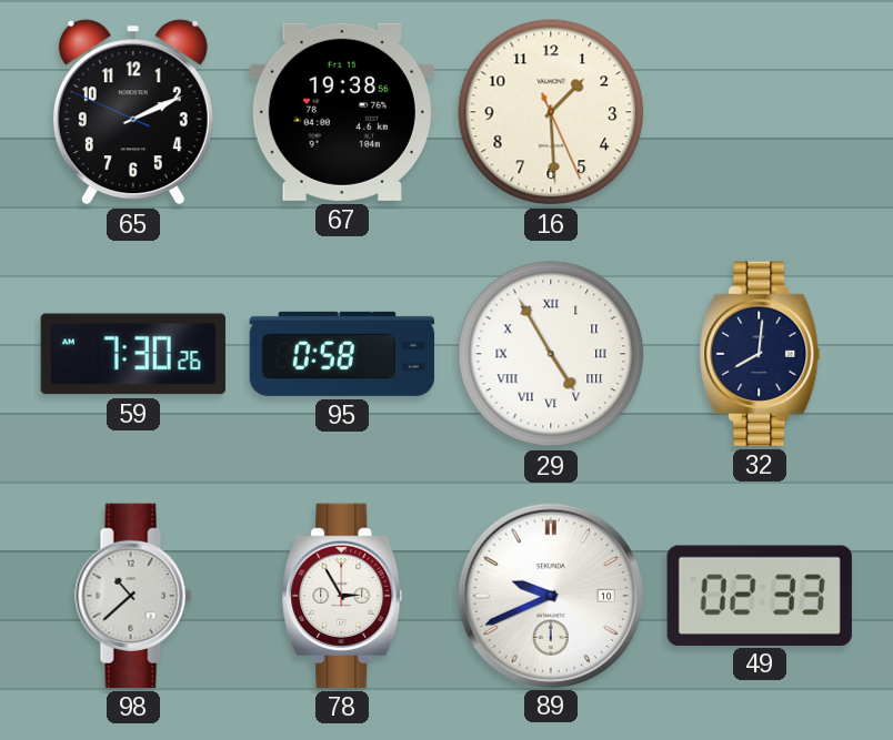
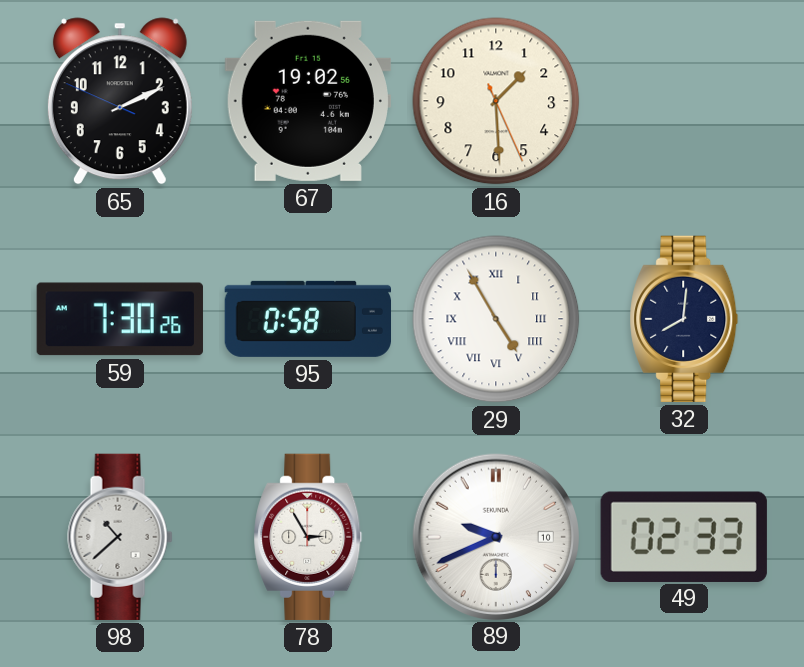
67: 19:38 -> 19:02 (308, 101)
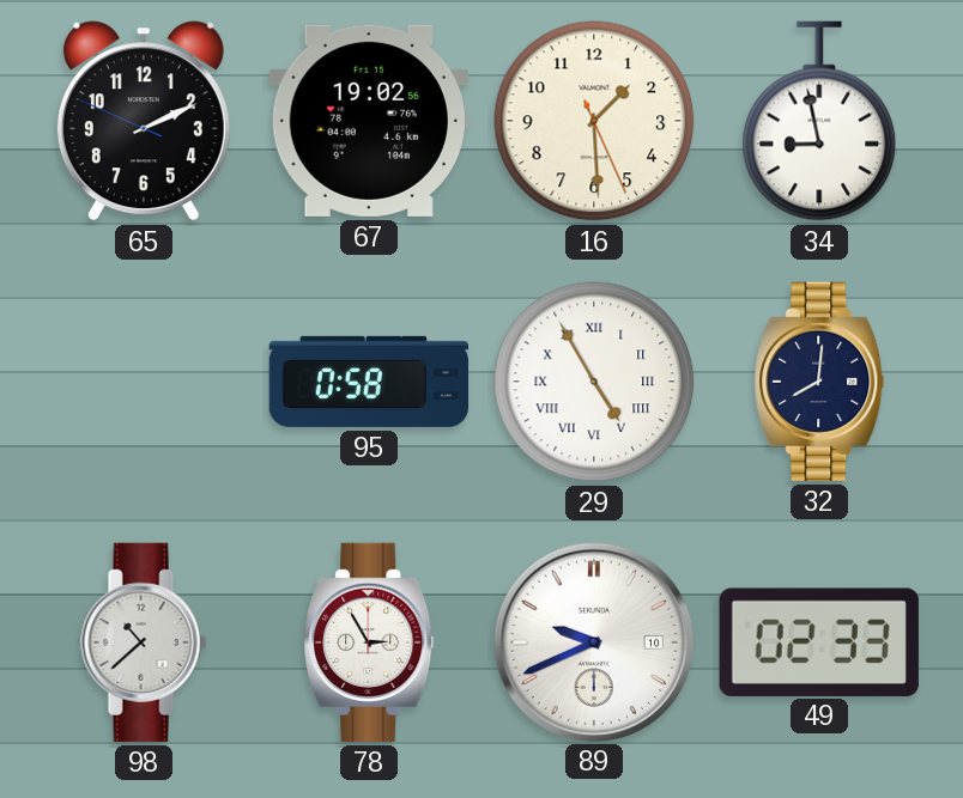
34: none -> 8:58 (819, 121)
59: 7:30 -> none (120, 319)
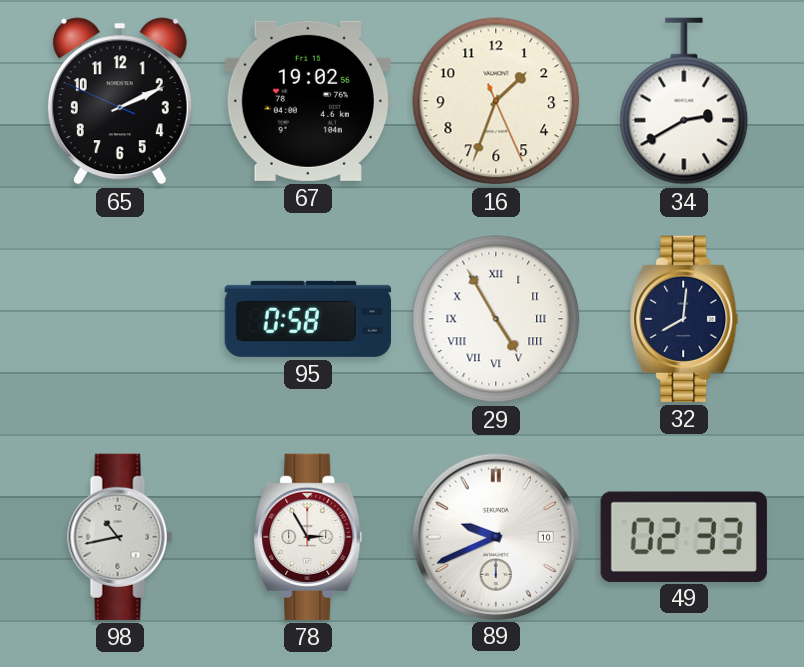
16: 1:29 -> 1:33 (496, 101)
34: 8:58 -> 2:40 (684, 101)
98: 10:38 -> 10:43 (120, 537)
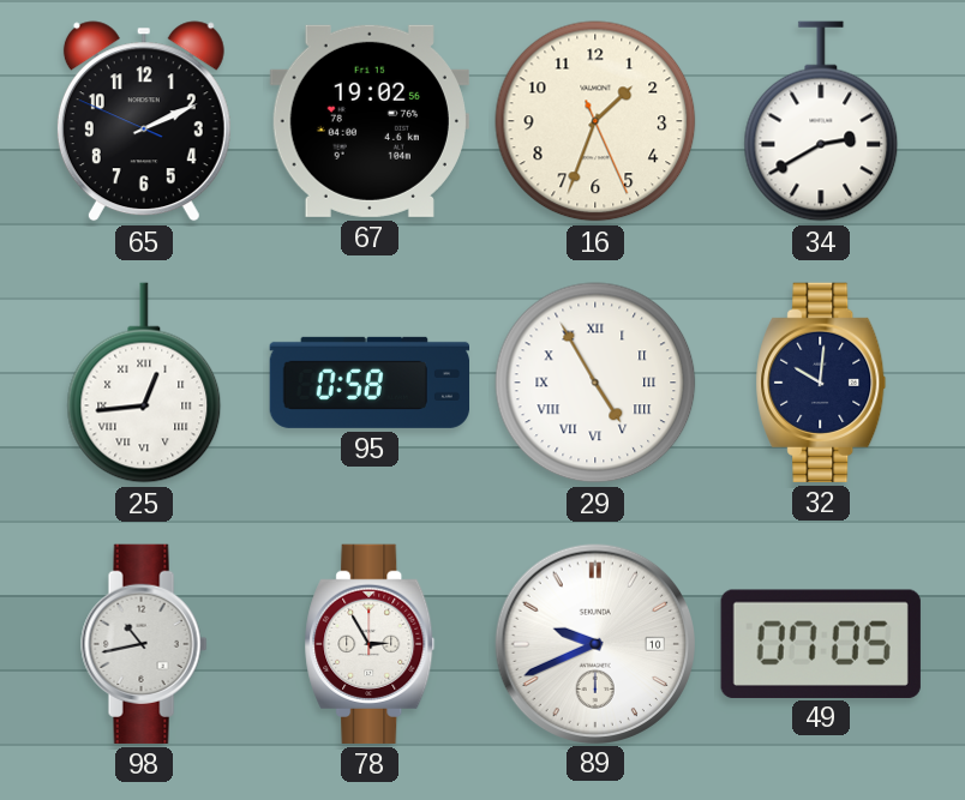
25: none -> 12:44 (144, 383)
32: 8:01 -> 10:01 (821, 383)
49: 02:33 -> 07:05 (821, 643)
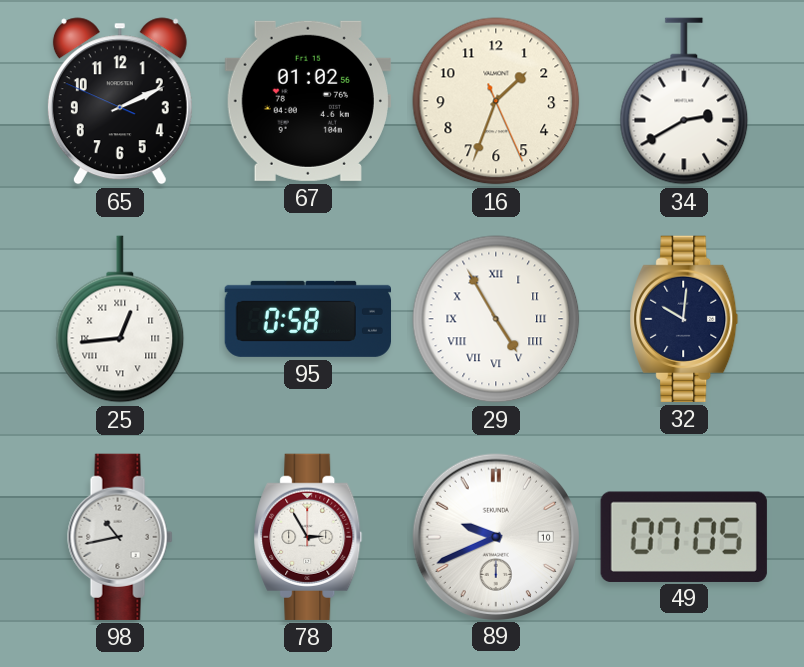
67: 19:02 -> 01:02 (308, 101)
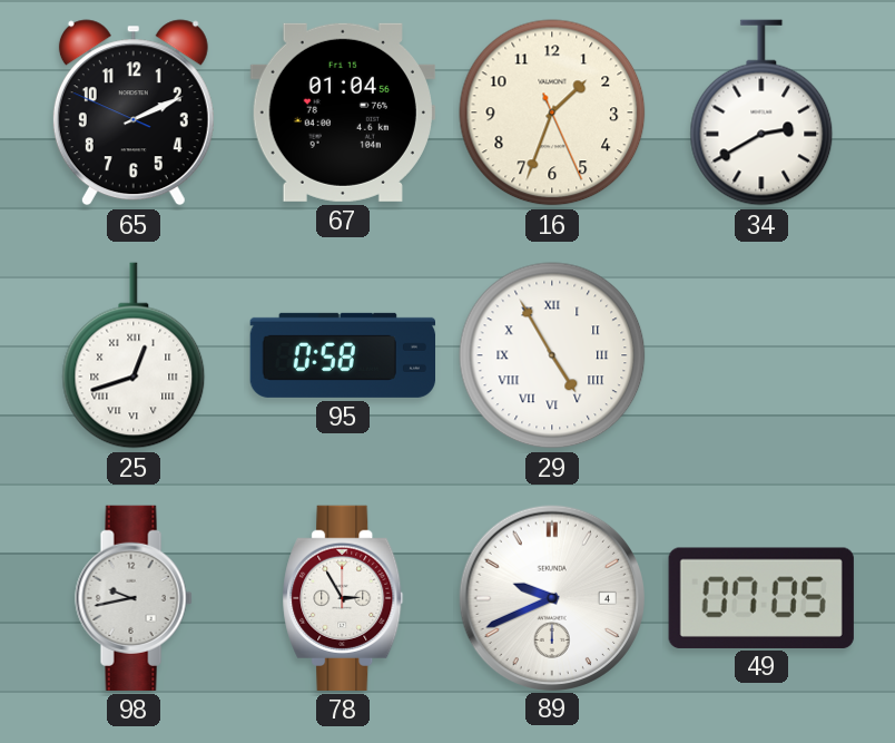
67: 01:02 -> 01:04 (343, 113)
25: 12:44 -> 12:42 (134, 355)
32: 10:01 -> none (684, 319)
98: 10:43 -> 9:43 (134, 598)
89 date: 10 -> 4 (551, 597)
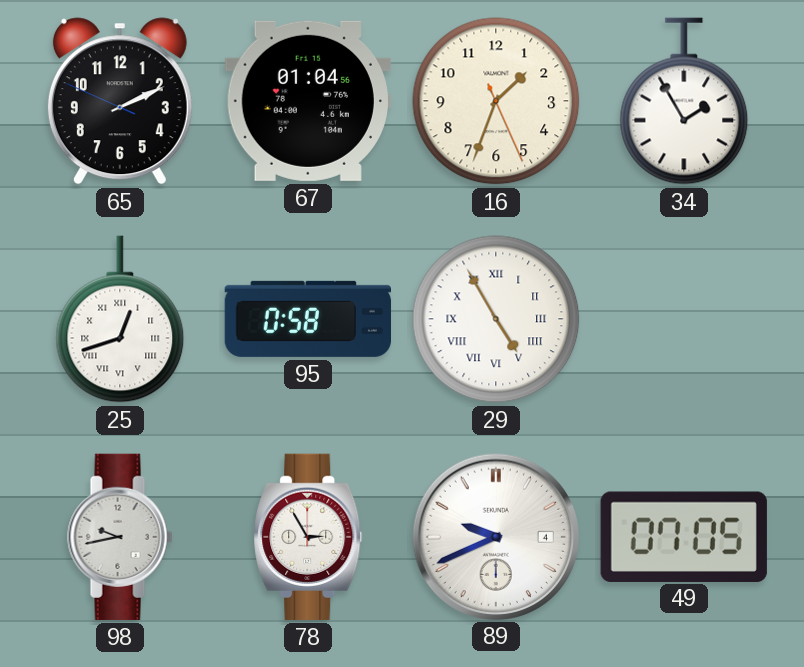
34: 2:40 -> 1:55 (684, 101)
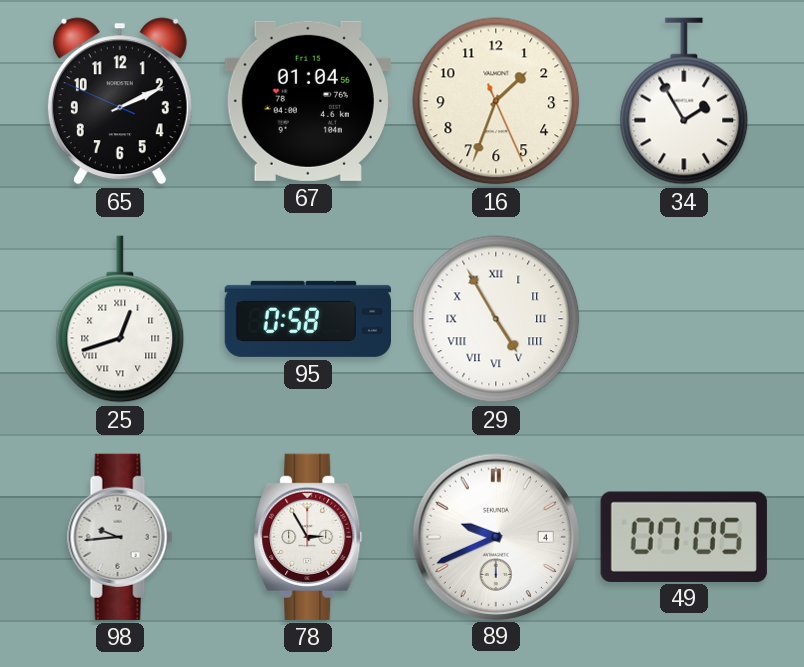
98: 9:43 -> 9:44 (120, 537)
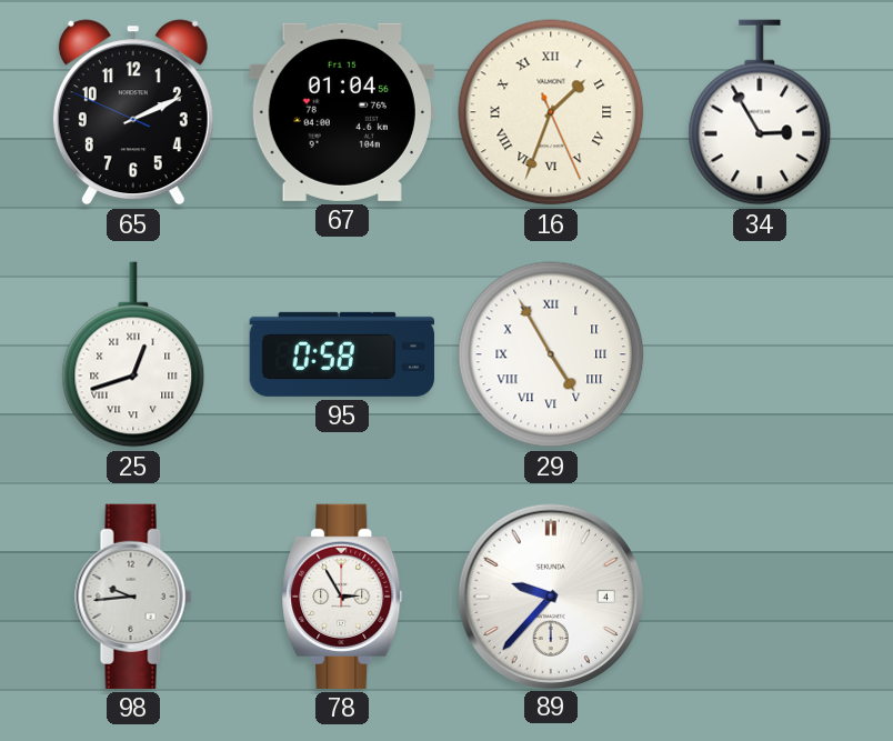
16 numerals: Arabic -> Roman (551, 112)
34: 1:55 -> 2:55 (760, 112)
89: 9:41 -> 9:37 (550, 595)
49: 07:05 -> none (684, 536)
